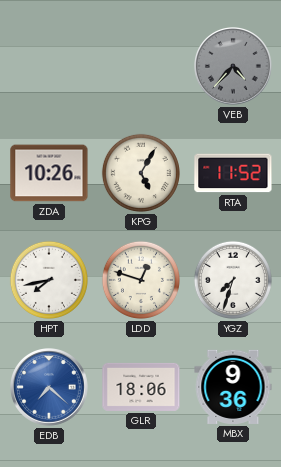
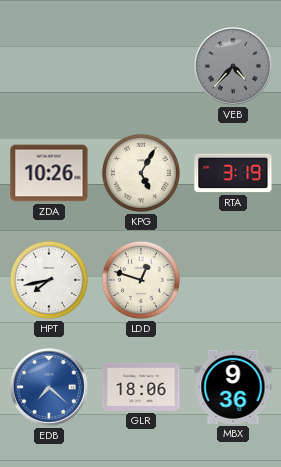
RTA: 11:52 -> 3:19 (233, 173)
YGZ: 7:33 -> none (233, 280)
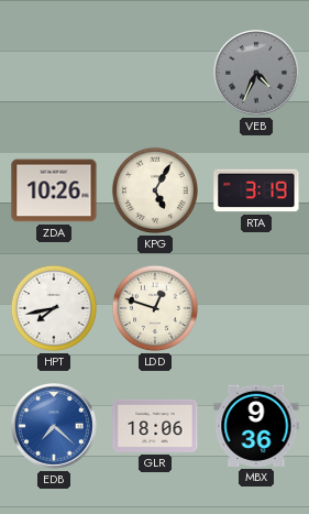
VEB: 4:37 -> 4:34 (257, 74)
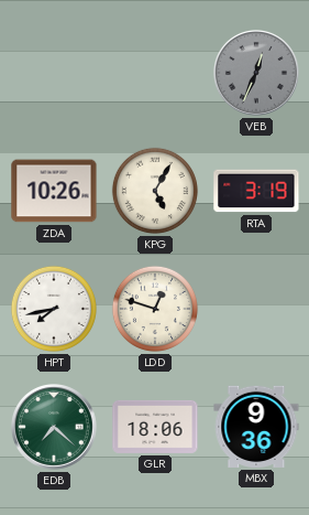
VEB: 4:34 -> 12:34 (257, 74)
EDB dial: blue -> green (55, 428)
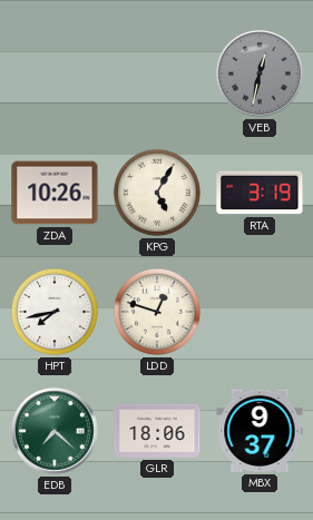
VEB: 12:34 -> 12:32 (261, 75)
MBX: 9:36 -> 9:37 (260, 431)
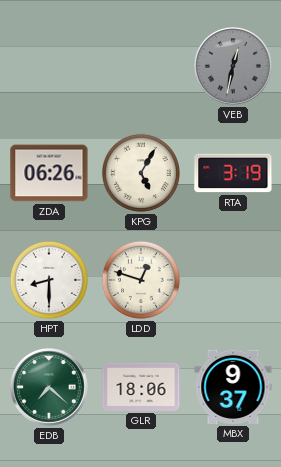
ZDA: 10:26 -> 06:26 (49, 173)
HPT: 7:43 -> 8:30 (49, 280)
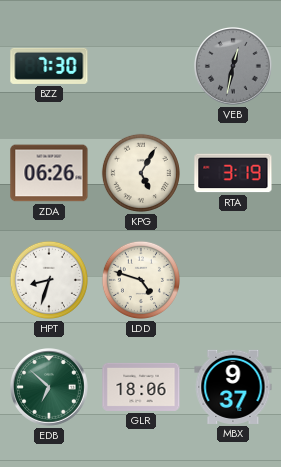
BZZ: none -> 7:30 (49, 66)
HPT: 8:30 -> 8:33 (49, 280)
LDD: 12:48 -> 4:48 (141, 280)
EDB: 7:22 -> 6:52 (50, 388)
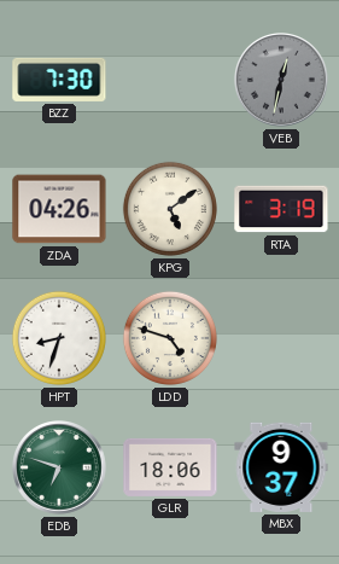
ZDA: 06:26 -> 04:26 (59, 209)
KPG: 5:05 -> 5:09 (170, 209)
EDB: 6:52 -> 6:48 (60, 469)
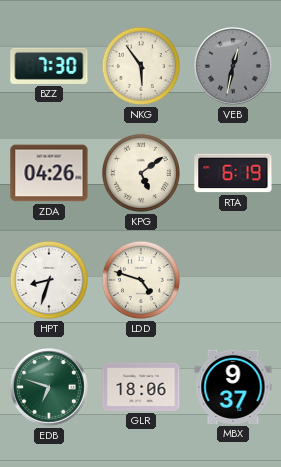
NKG: none -> 5:54 (141, 66)
RTA: 3:19 -> 6:19 (233, 173)
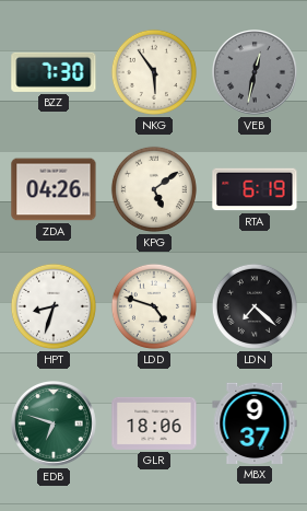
LDN: none -> 7:22 (255, 306)
